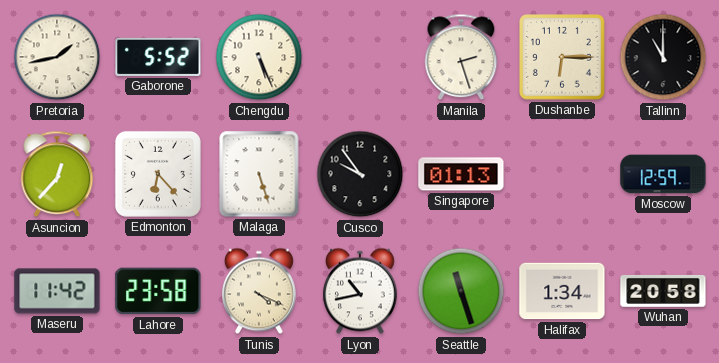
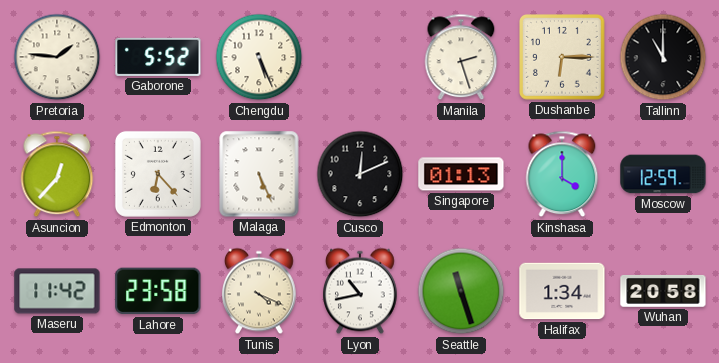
Pretoria: 1:43 -> 1:46 (57, 57)
Malaga: 5:27 -> 5:26 (259, 174)
Cusco: 9:54 -> 12:11 (360, 174)
Kinshasa: none -> 4:00 (562, 174)
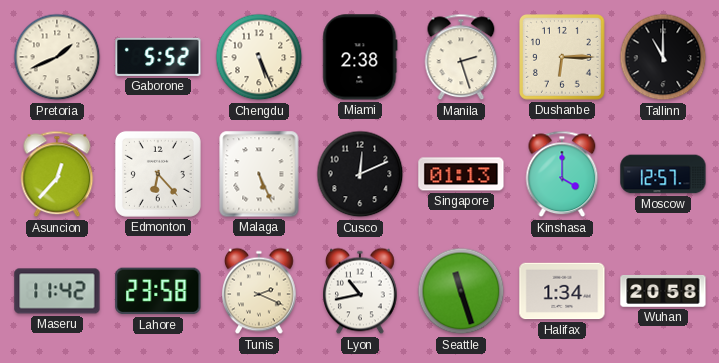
Pretoria: 1:46 -> 1:41 (57, 57)
Miami: none -> 2:38 (360, 57)
Moscow: 12:59 -> 12:57 (663, 174)
Tunis: 4:19 -> 2:19 (260, 291)
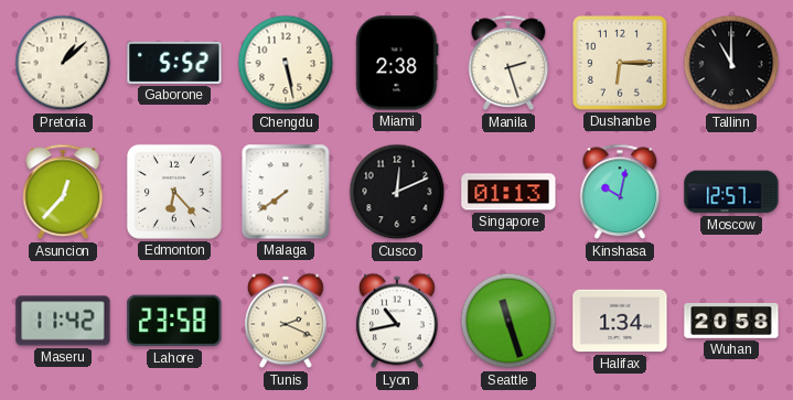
Pretoria: 1:41 -> 1:08 (63, 63)
Chengdu: 5:26 -> 5:28 (286, 63)
Malaga: 5:26 -> 7:39 (286, 192)
Kinshasa: 4:00 -> 10:02 (620, 192)
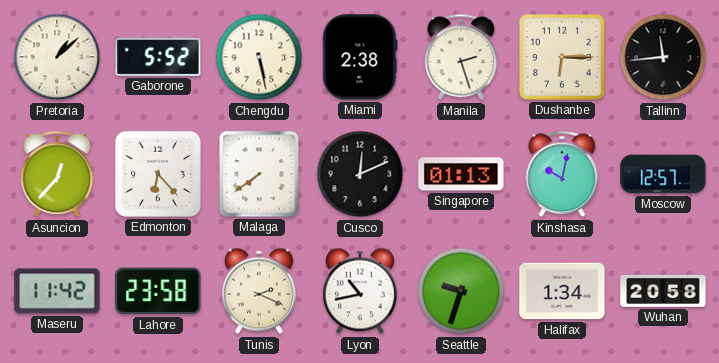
Tallinn: 11:00 -> 11:44 (663, 57)
Seattle: 11:27 -> 9:33 (461, 291)
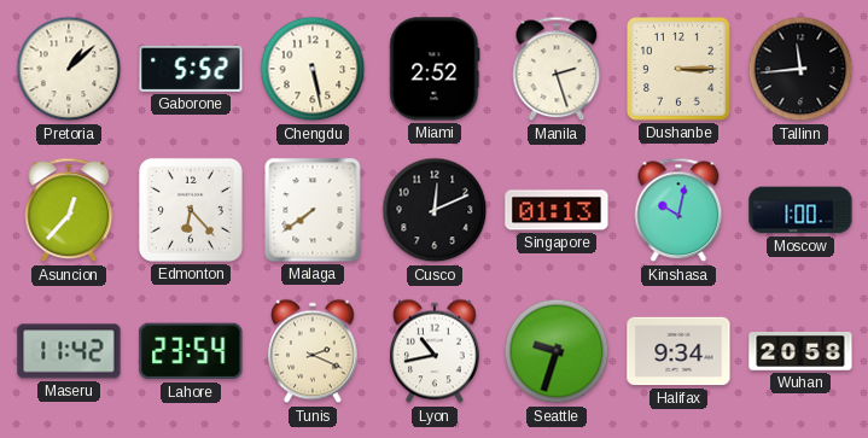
Miami: 2:38 -> 2:52 (435, 69)
Dushanbe: 6:15 -> 3:15 (680, 70)
Moscow: 12:57 -> 1:00 (800, 210)
Lahore: 23:58 -> 23:54 (191, 351)
Halifax: 1:34 -> 9:34 (678, 351)
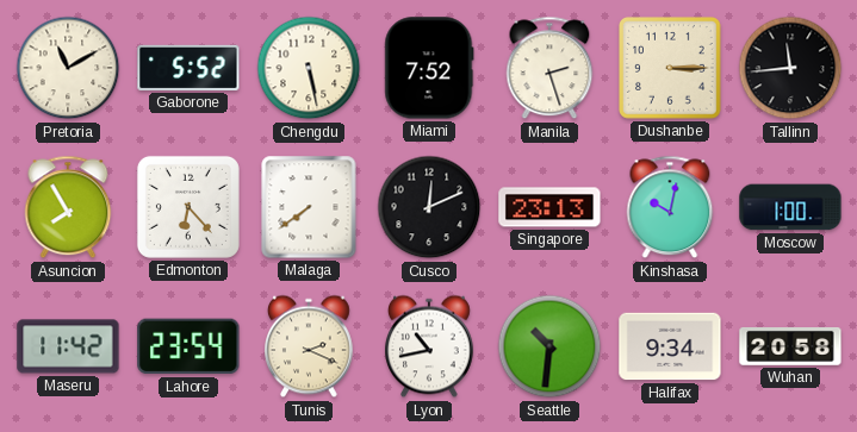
Pretoria: 1:08 -> 11:10 (68, 68)
Miami: 2:52 -> 7:52 (429, 68)
Asuncion: 12:37 -> 7:55 (68, 207)
Singapore: 01:13 -> 23:13 (549, 207)
Seattle: 9:33 -> 10:31 (549, 346)
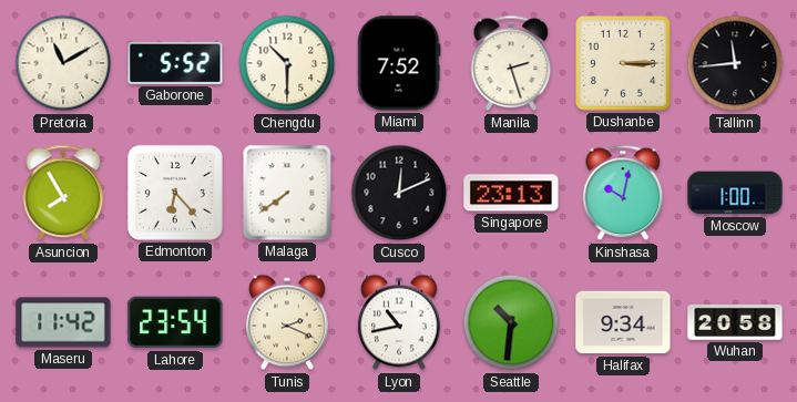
Chengdu: 5:28 -> 10:30 (287, 63)
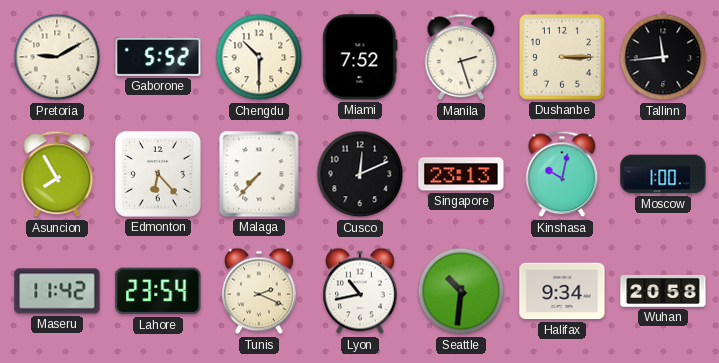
Pretoria: 11:10 -> 9:10 (57, 57)
Malaga: 7:39 -> 7:37 (259, 174)
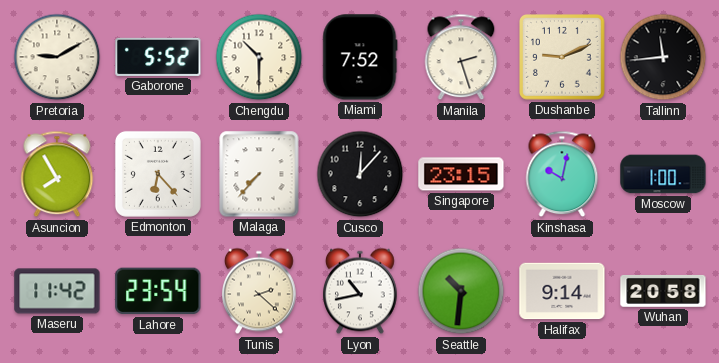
Dushanbe: 3:15 -> 9:11 (563, 58)
Cusco: 12:11 -> 12:07 (360, 174)
Singapore: 23:13 -> 23:15 (461, 174)
Tunis: 2:19 -> 2:22 (260, 291)
Halifax: 9:34 -> 9:14 (562, 291)
